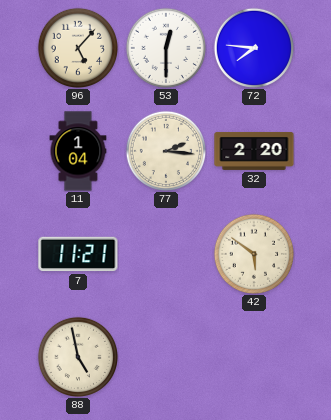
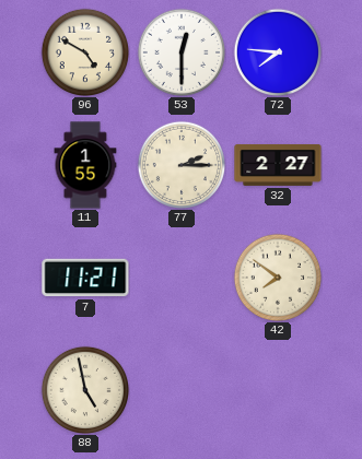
96: 5:07 -> 4:50 (84, 51)
11: 1:04 -> 1:55 (85, 165)
77: 2:16 -> 2:15 (180, 164)
32: 2:20 -> 2:27 (278, 165)
42: 5:51 -> 7:51 (277, 276)
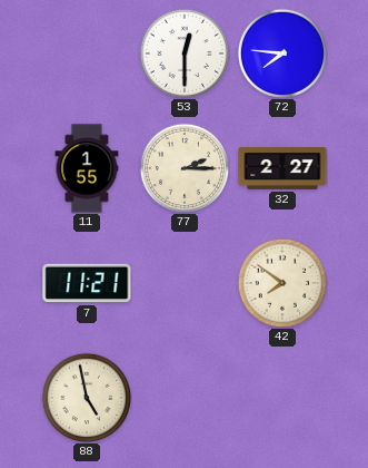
96: 4:50 -> none (84, 51)
